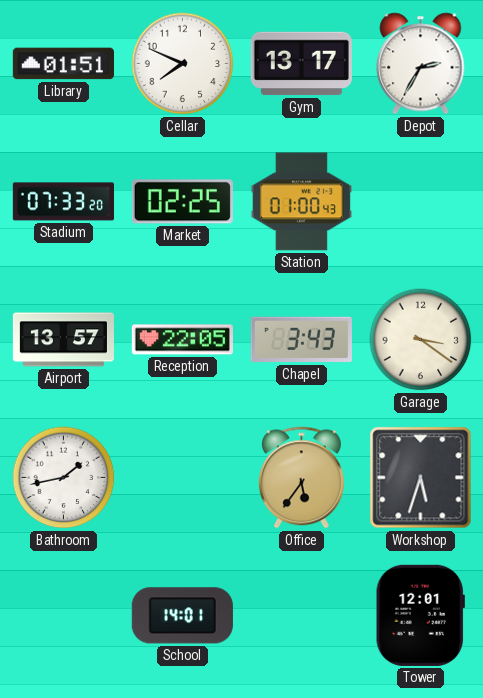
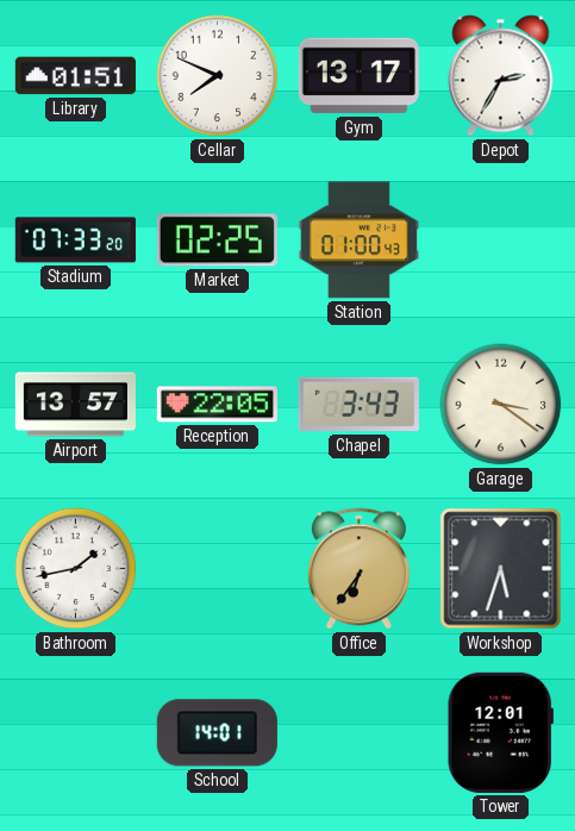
Office: 5:36 -> 6:36 (358, 569)
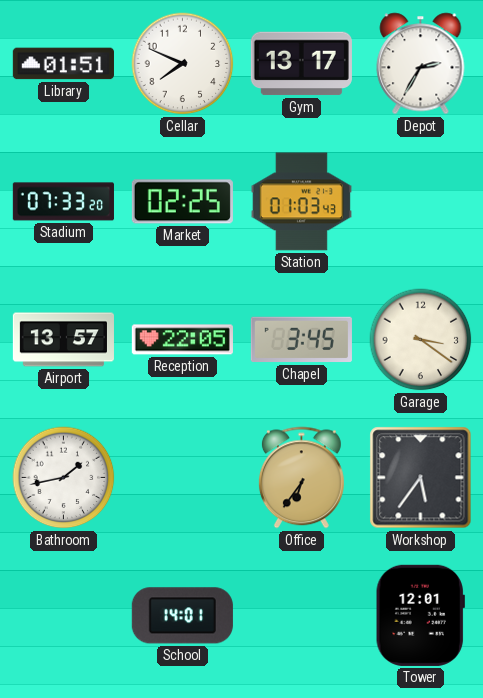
Station: 01:00 -> 01:03 (301, 202)
Chapel: 3:43 -> 3:45 (301, 340)
Workshop: 5:33 -> 5:36 (421, 478)
